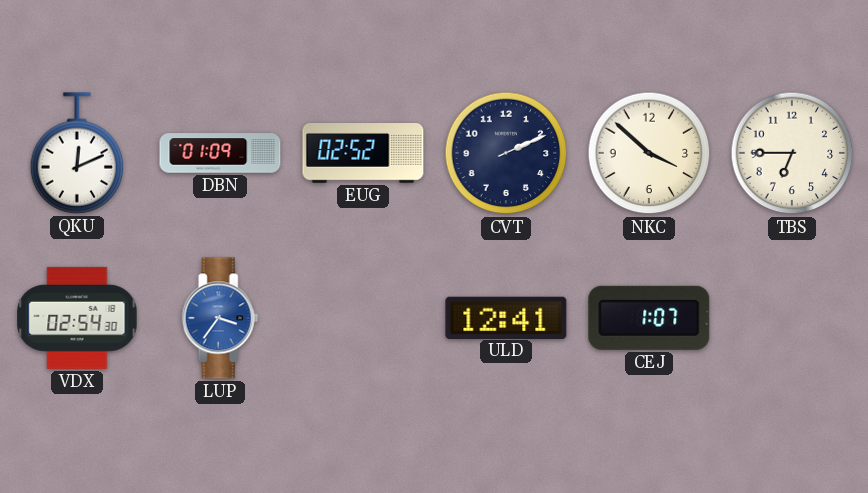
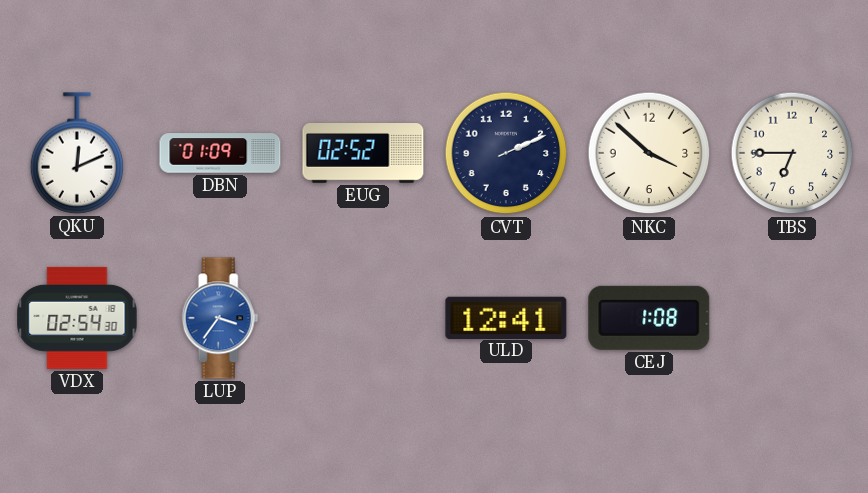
CEJ: 1:07 -> 1:08 (649, 318)
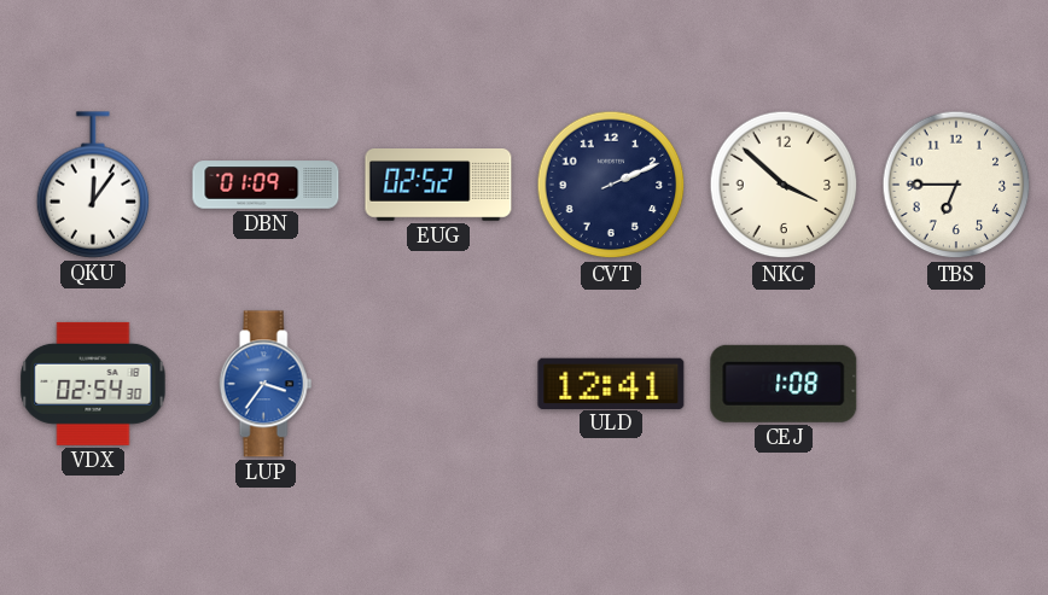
QKU: 12:11 -> 12:06 (93, 185)
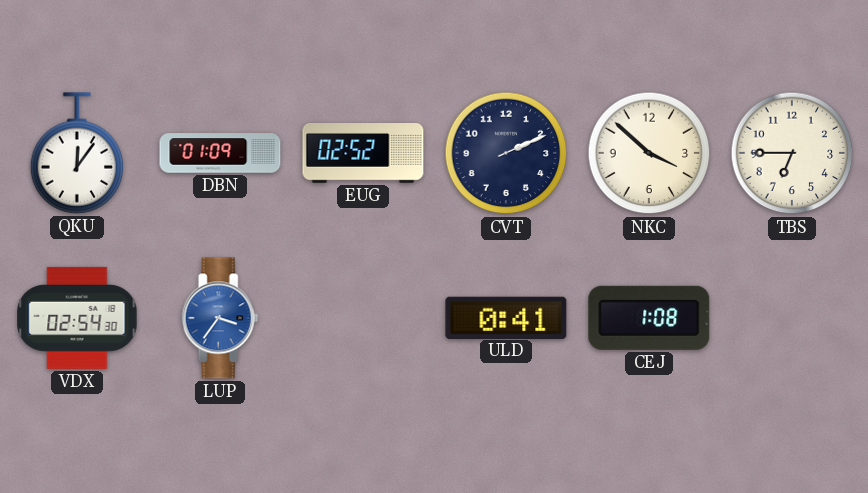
ULD: 12:41 -> 0:41 (506, 317)
